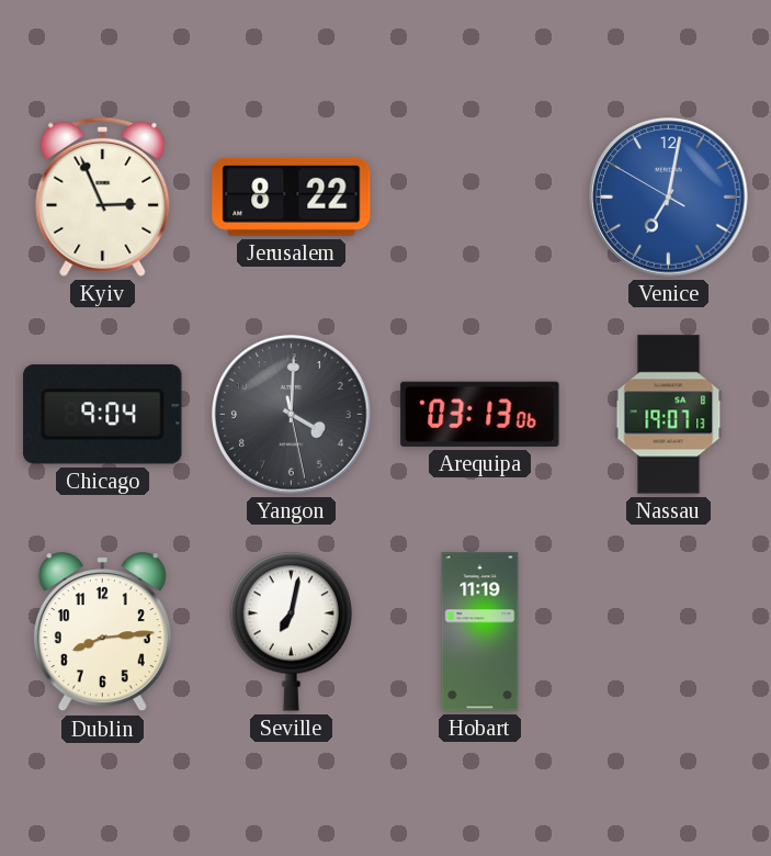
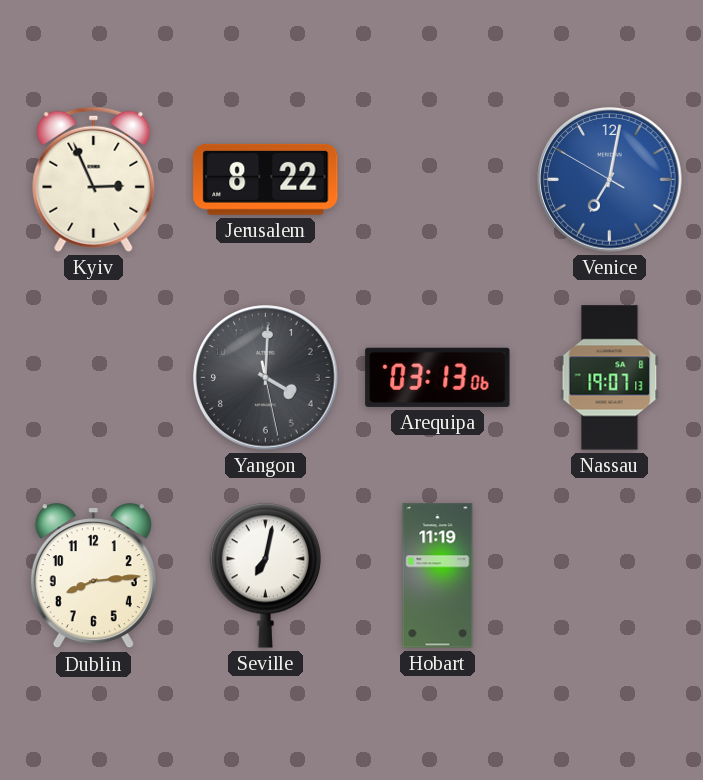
Chicago: 9:04 -> none (103, 415)
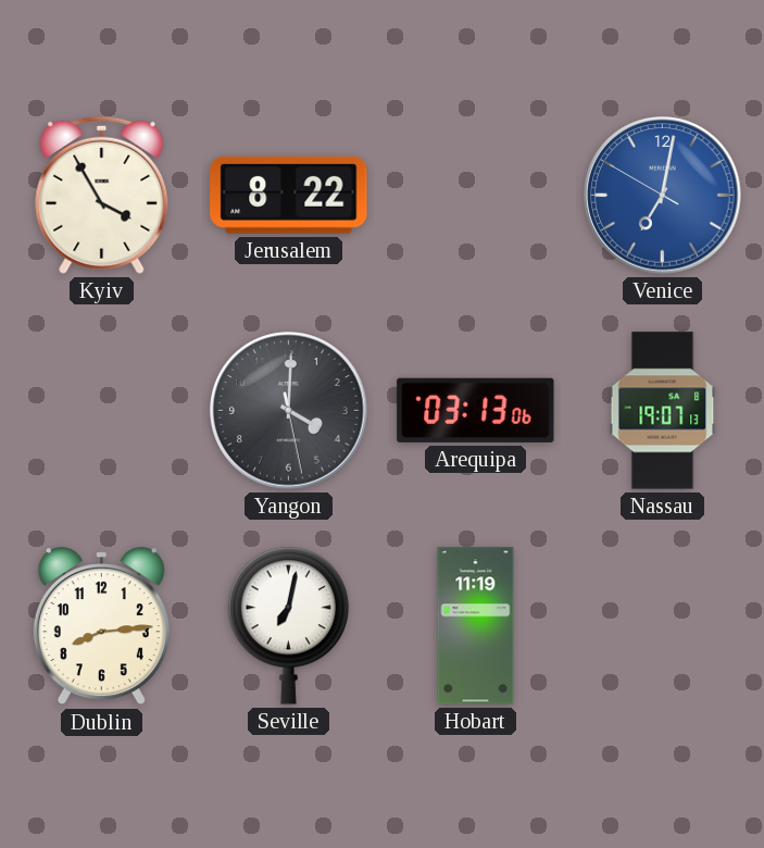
Kyiv: 2:56 -> 3:55 (102, 195)
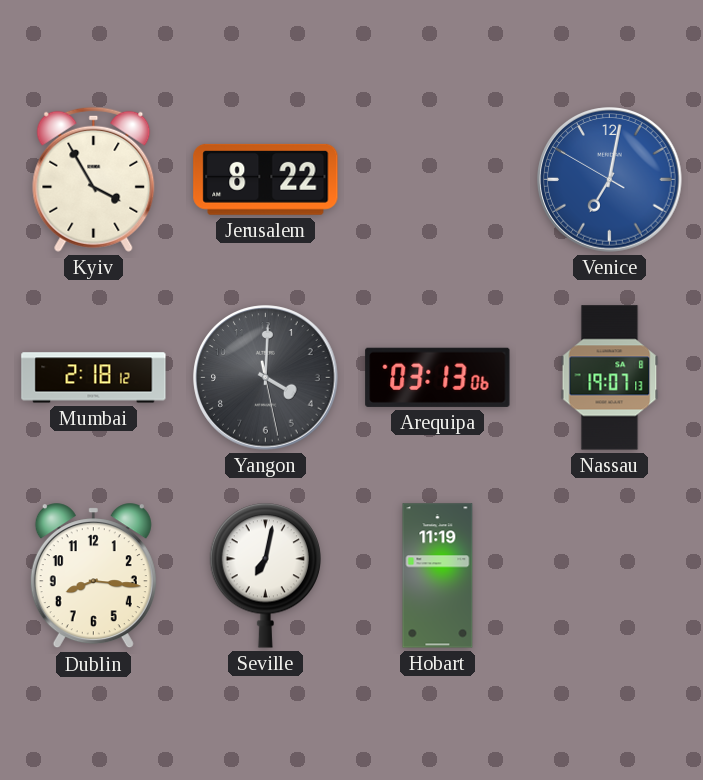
Mumbai: none -> 2:18 (94, 378)
Dublin: 8:14 -> 8:16 (93, 576)
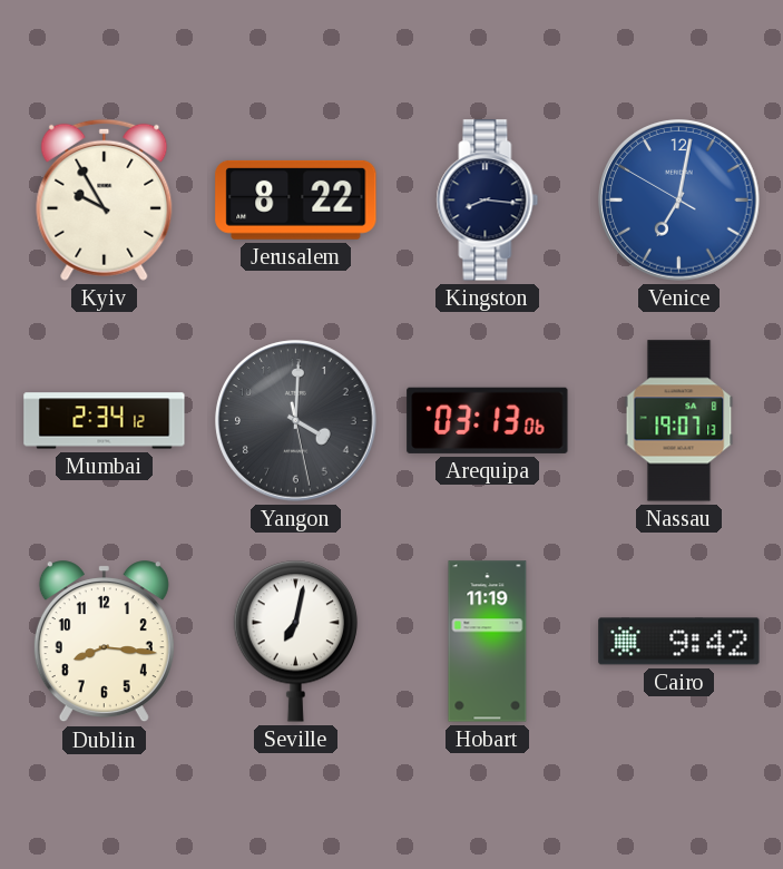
Kyiv: 3:55 -> 9:55 (105, 199)
Kingston: none -> 8:16 (488, 201)
Mumbai: 2:18 -> 2:34 (105, 421)
Cairo: none -> 9:42 (679, 642)
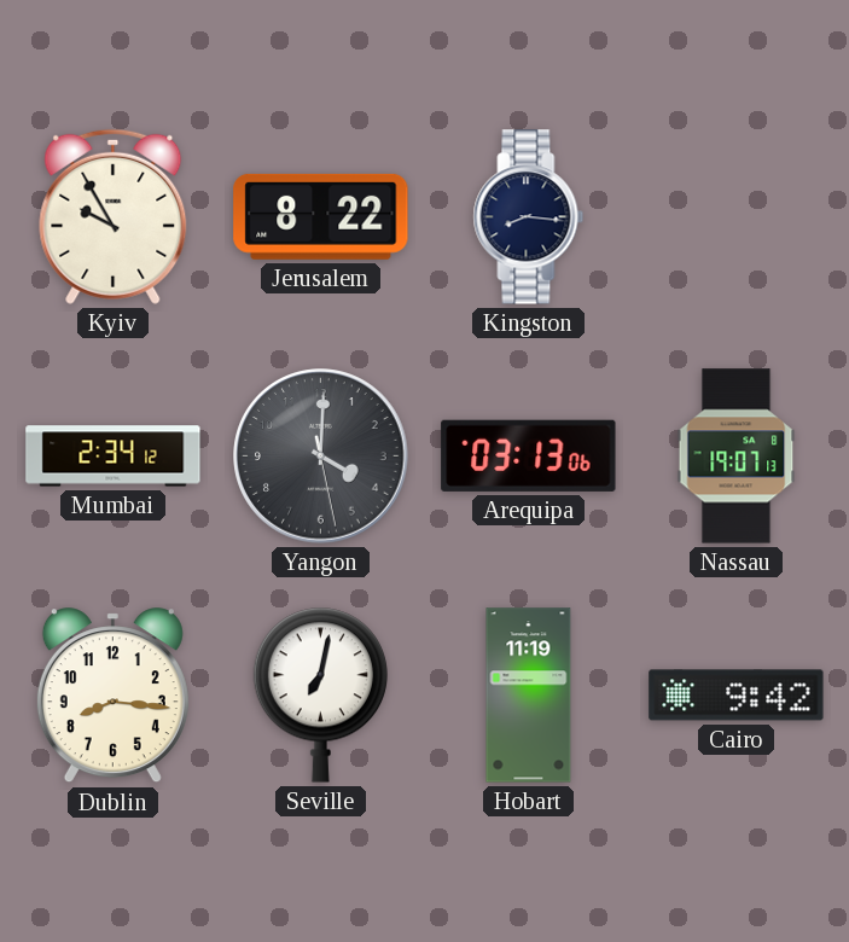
Venice: 7:01 -> none (679, 201)
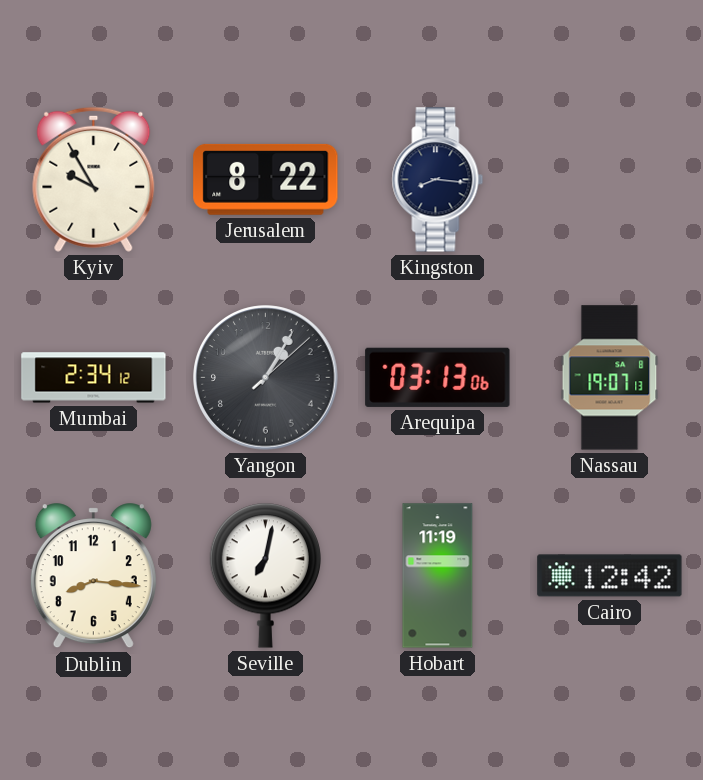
Yangon: 4:00 -> 1:05 (266, 378)
Cairo: 9:42 -> 12:42 (610, 576)
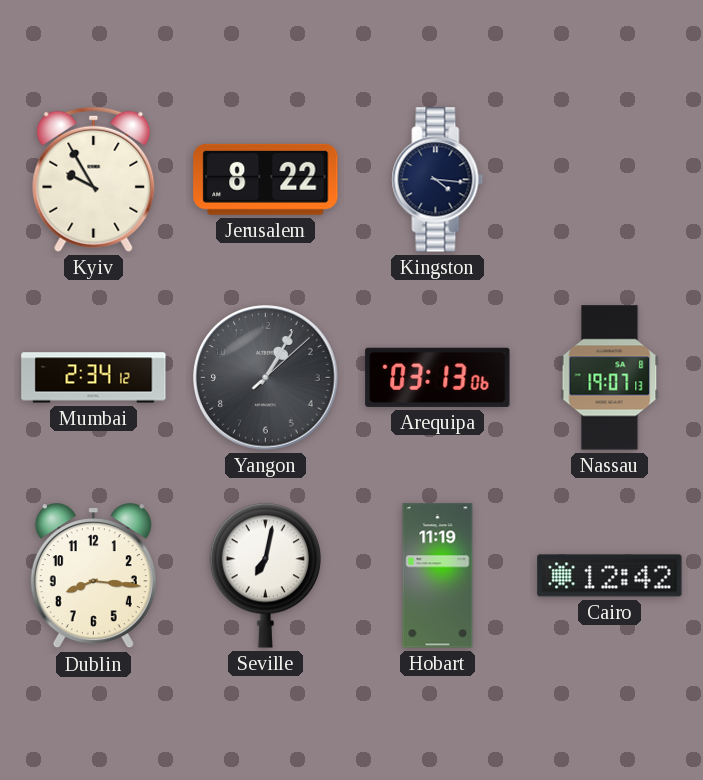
Kingston: 8:16 -> 4:16 (438, 180)
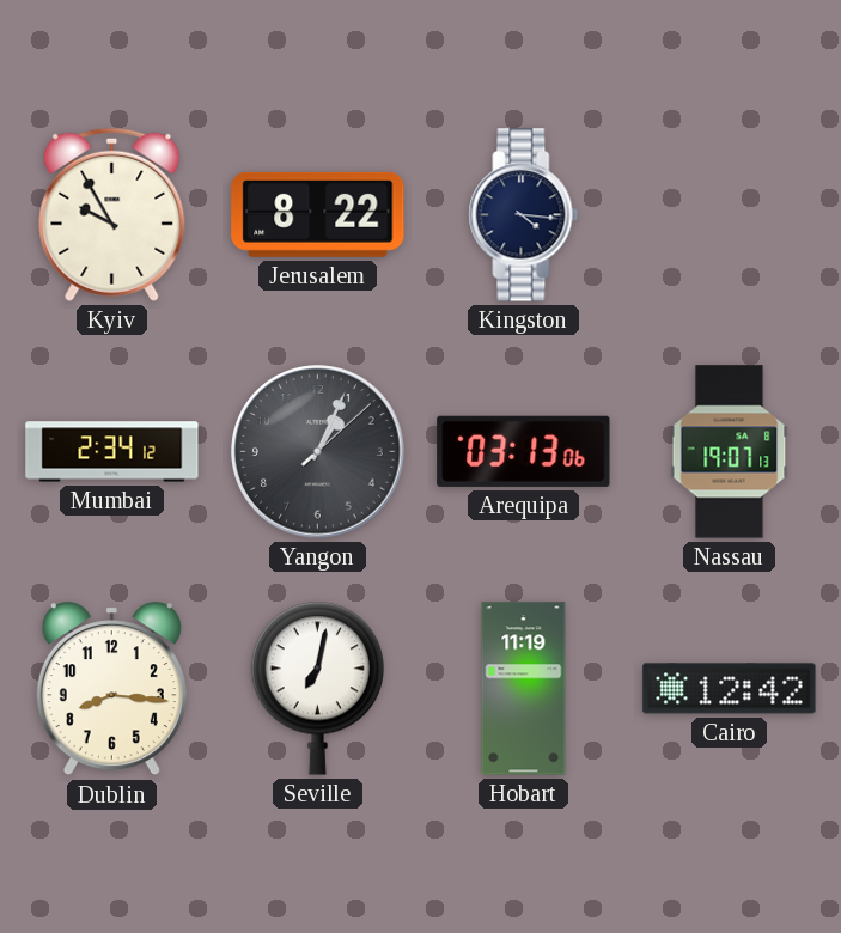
Yangon: 1:05 -> 1:04 (318, 452)
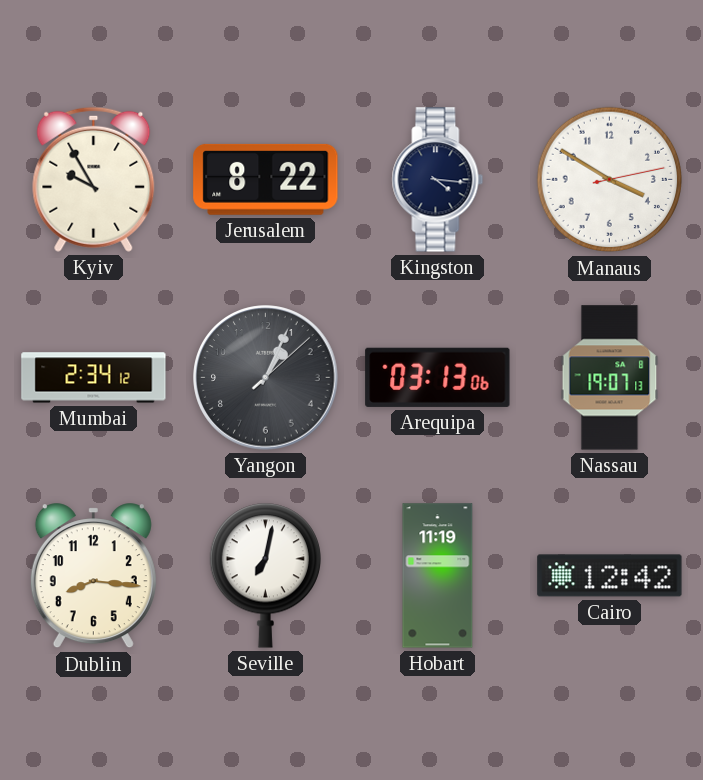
Manaus: none -> 3:50 (610, 180)
